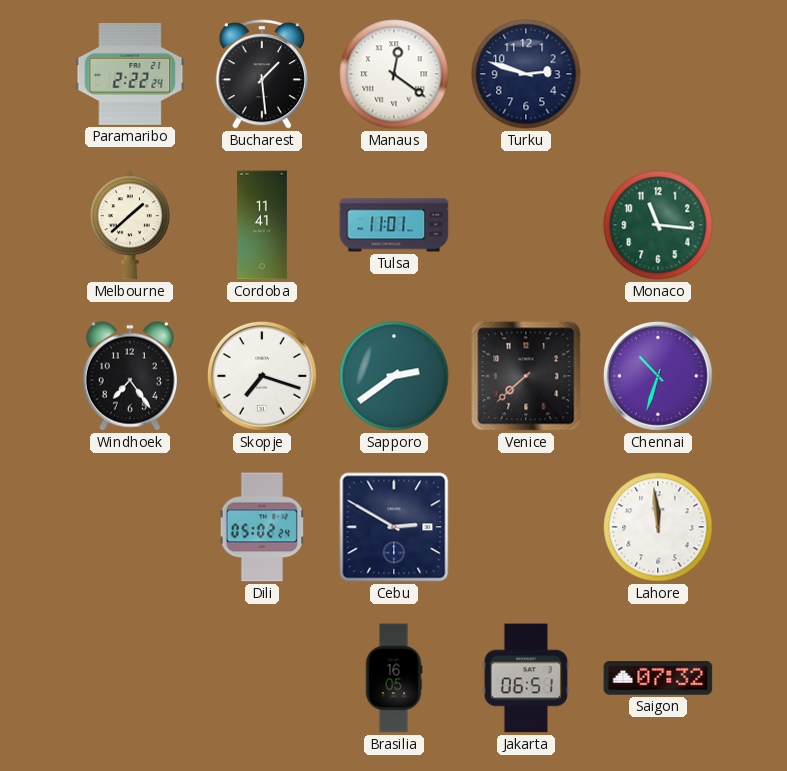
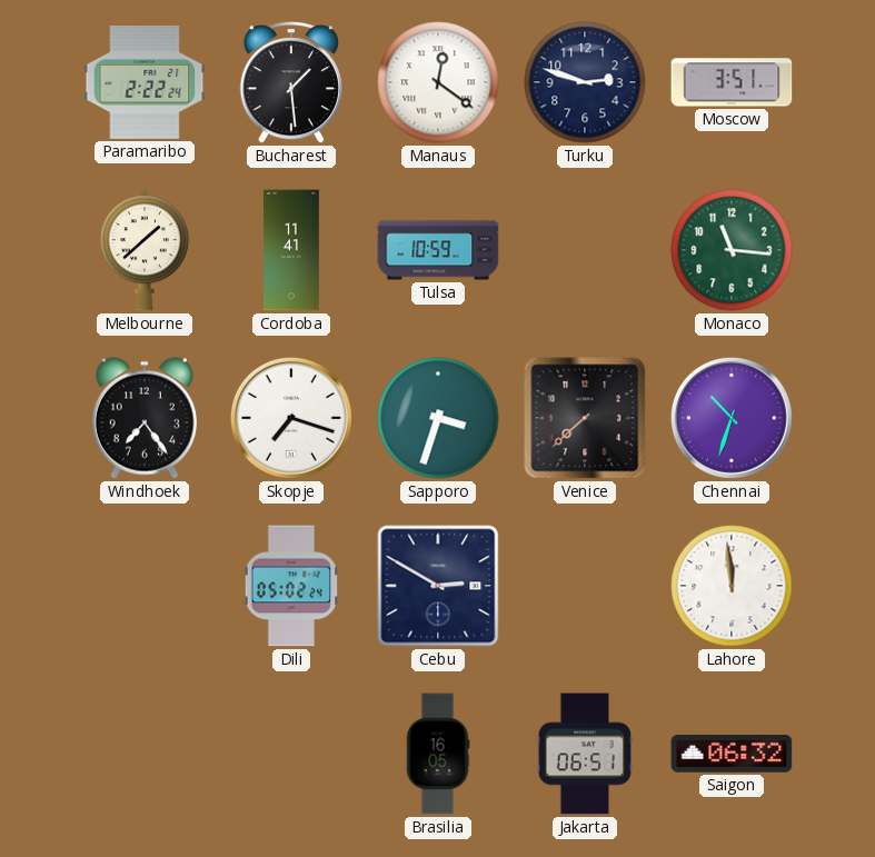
Moscow: none -> 3:51 (732, 82)
Tulsa: 11:01 -> 10:59 (438, 250)
Sapporo: 2:39 -> 3:33 (438, 418)
Saigon: 07:32 -> 06:32 (732, 755)
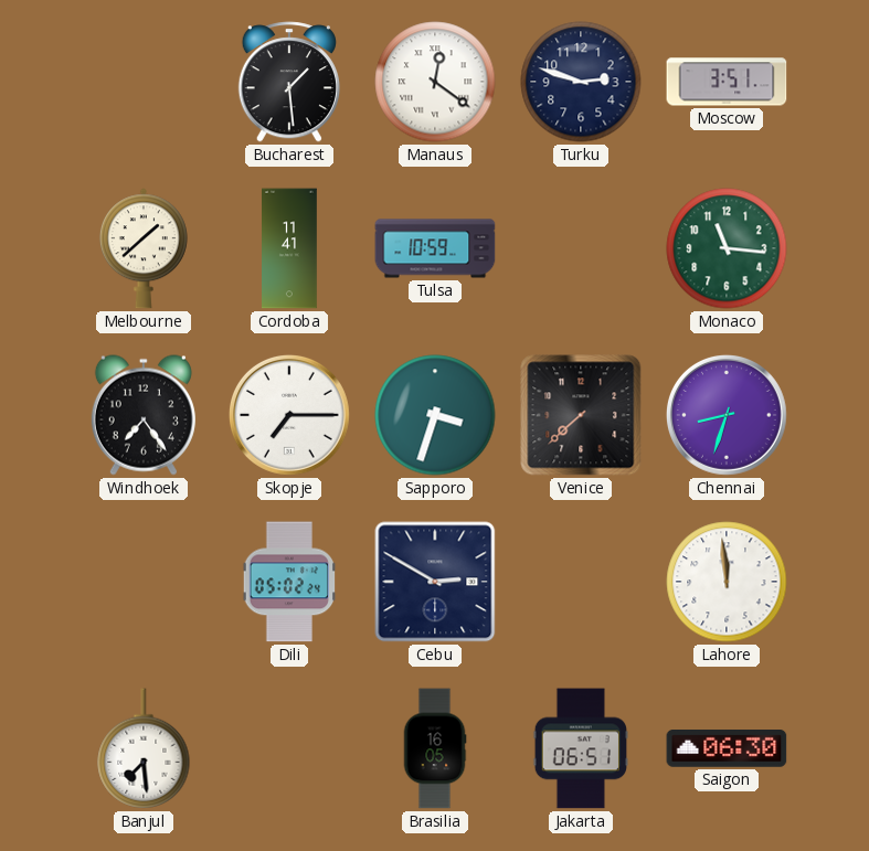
Paramaribo: 2:22 -> none (145, 82)
Skopje: 7:18 -> 7:15 (289, 415)
Chennai: 10:33 -> 8:33 (727, 415)
Banjul: none -> 7:29 (144, 748)
Saigon: 06:32 -> 06:30 (727, 749)
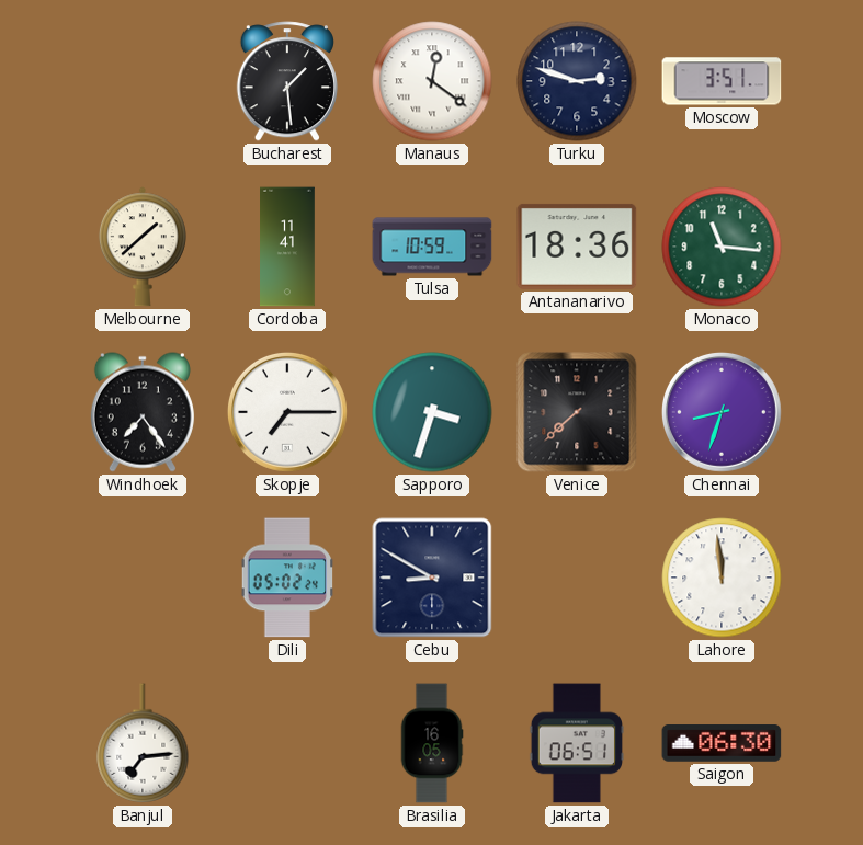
Antananarivo: none -> 18:36 (577, 247)
Cebu: 2:50 -> 8:50 (432, 578)
Banjul: 7:29 -> 7:14 (143, 743)
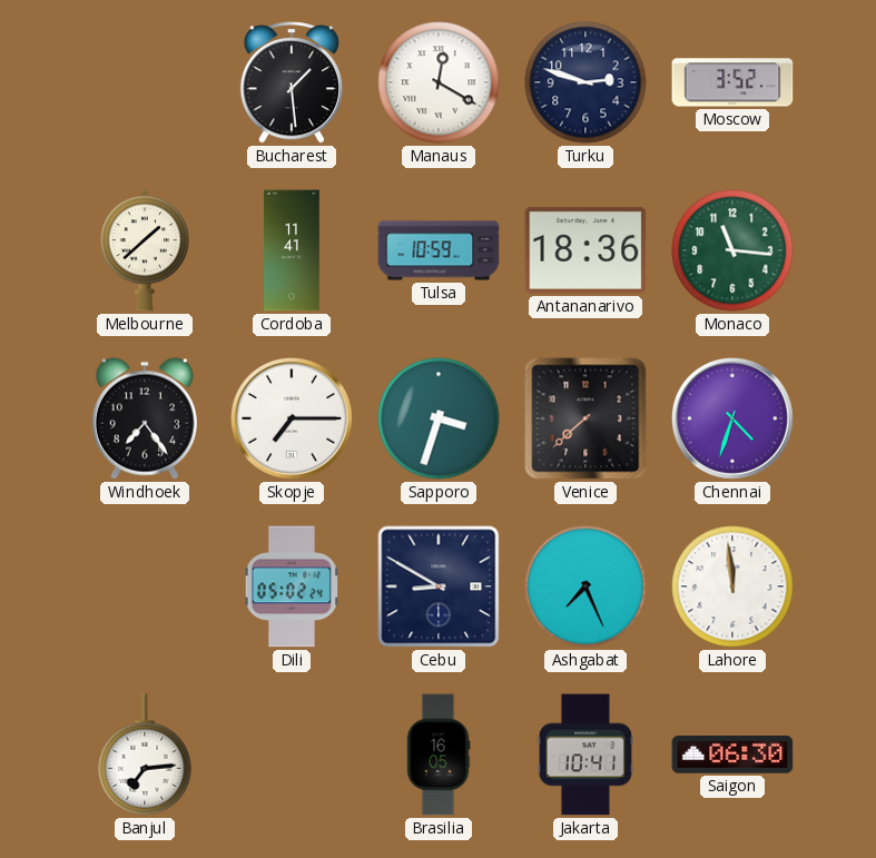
Manaus: 12:21 -> 12:20 (439, 82)
Moscow: 3:51 -> 3:52 (732, 82)
Chennai: 8:33 -> 4:33 (732, 418)
Ashgabat: none -> 7:26 (585, 586)
Jakarta: 06:51 -> 10:41 (585, 755)
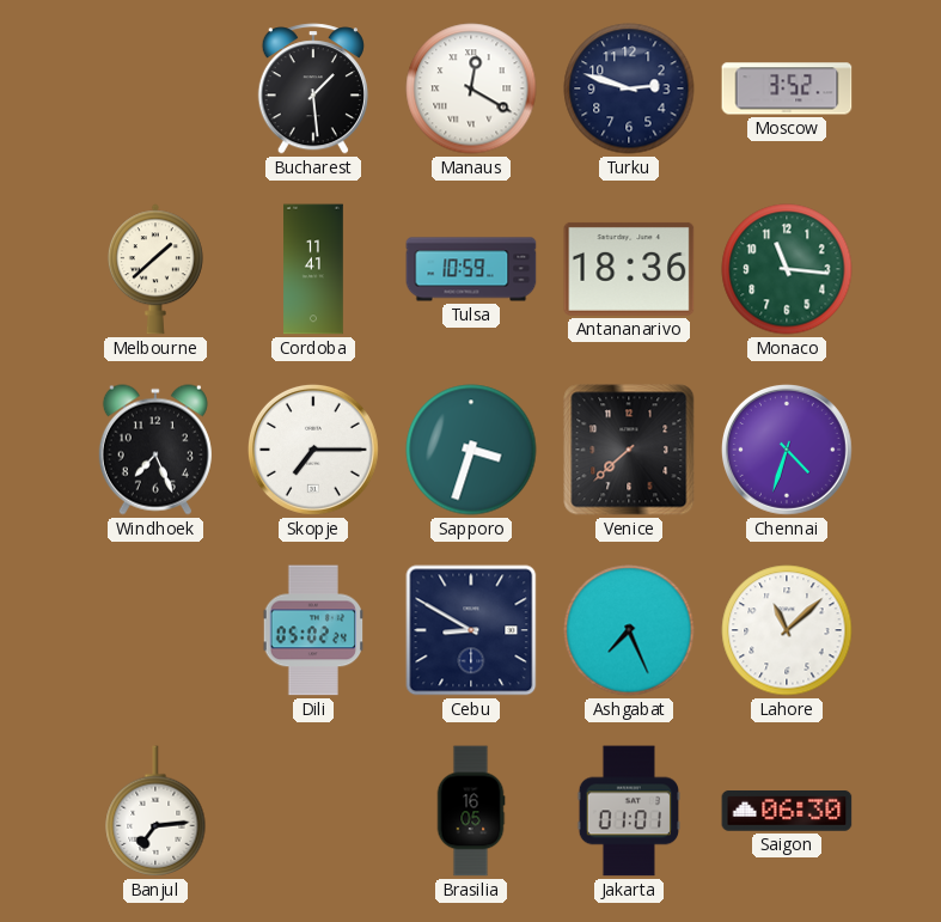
Windhoek: 7:24 -> 7:26 (155, 450)
Lahore: 11:59 -> 11:08 (787, 630)
Jakarta: 10:41 -> 01:01 (629, 811)
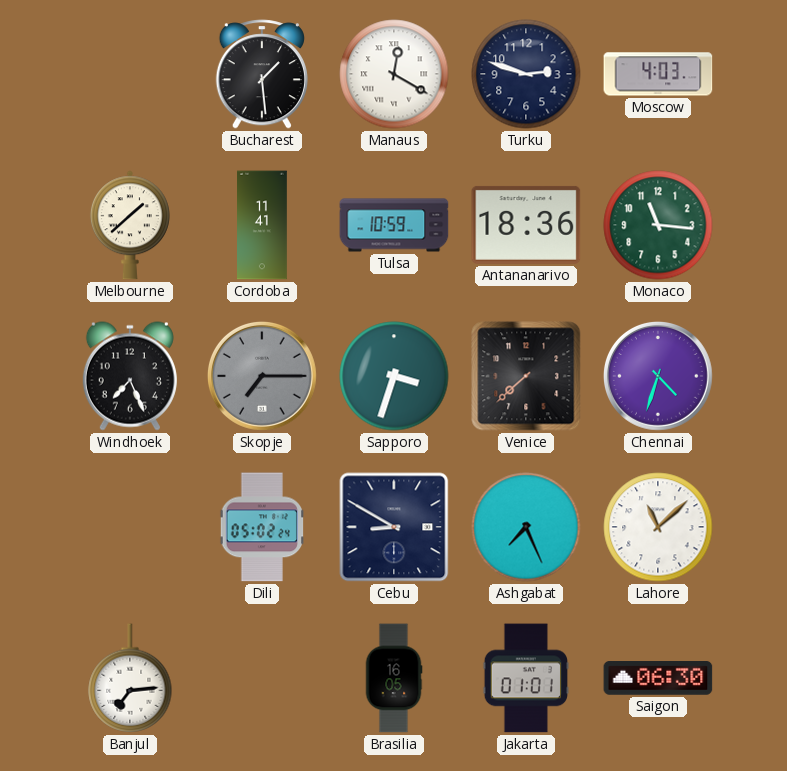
Moscow: 3:52 -> 4:03 (658, 74)
Skopje dial: white -> grey (262, 376)
